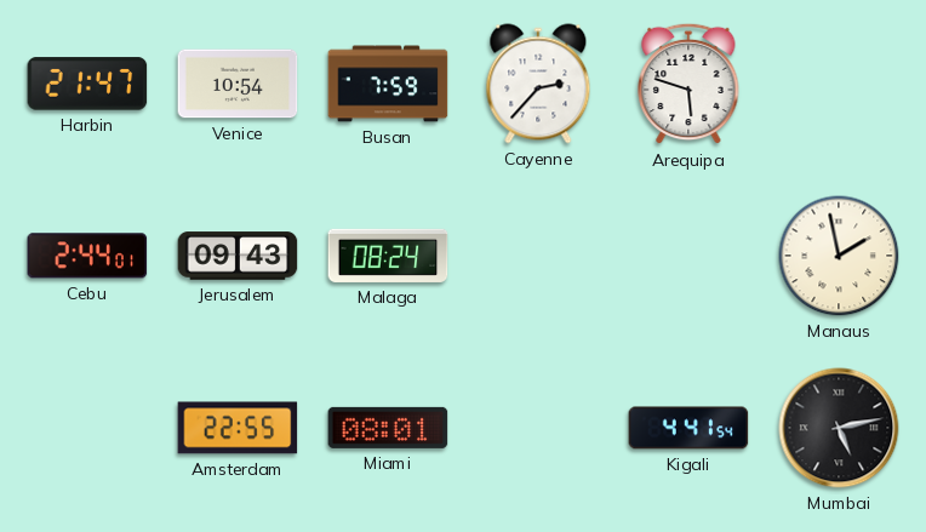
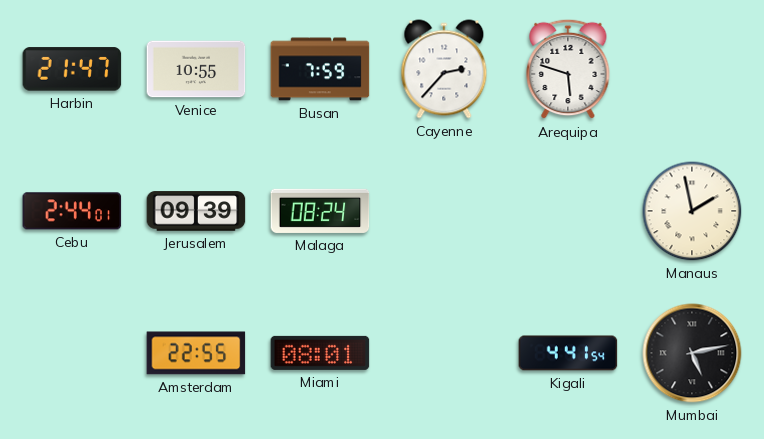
Venice: 10:54 -> 10:55 (196, 69)
Jerusalem: 09:43 -> 09:39 (196, 211)
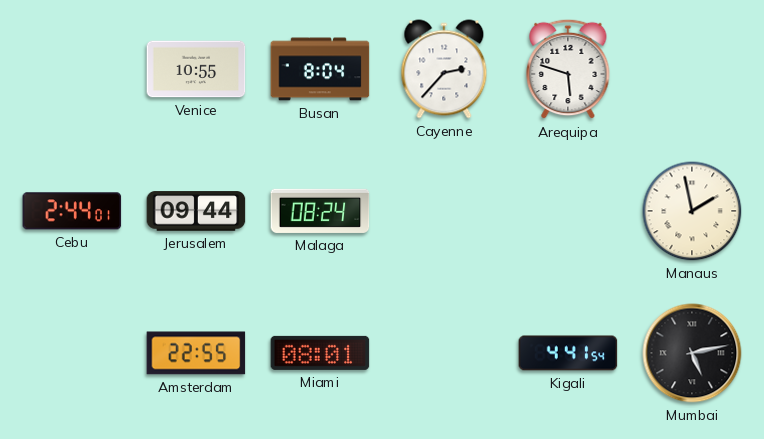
Harbin: 21:47 -> none (72, 69)
Busan: 7:59 -> 8:04 (320, 69)
Jerusalem: 09:39 -> 09:44 (196, 211)
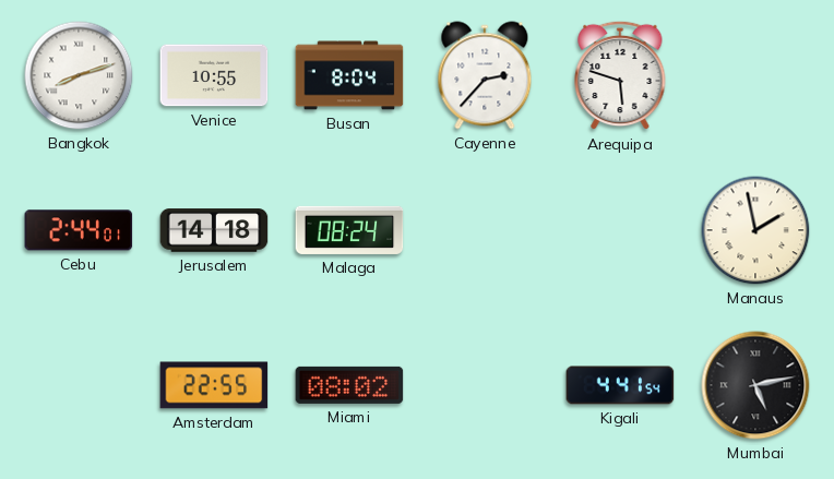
Bangkok: none -> 8:12 (79, 75)
Jerusalem: 09:44 -> 14:18 (214, 230)
Miami: 08:01 -> 08:02 (349, 385)
